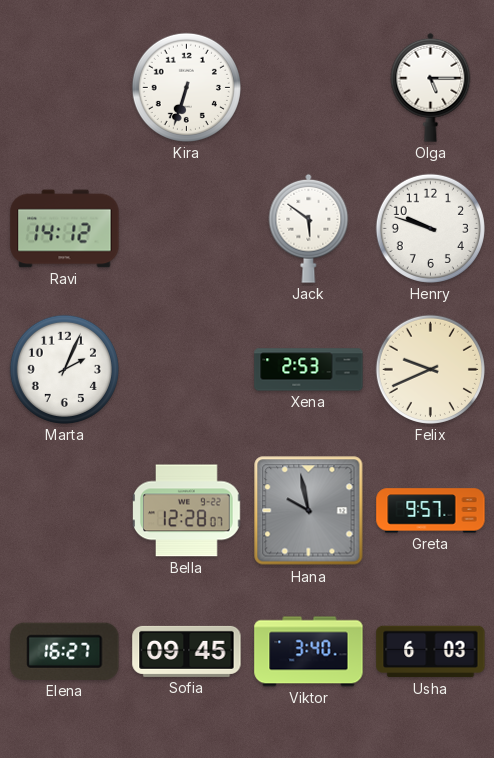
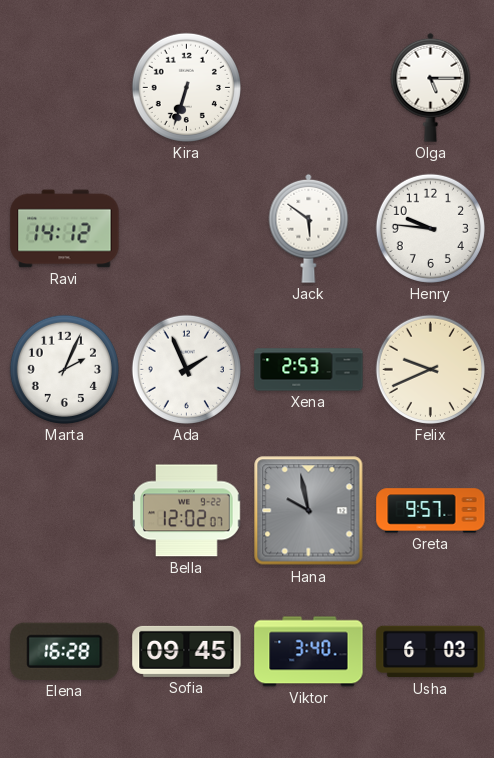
Henry: 9:48 -> 9:46 (430, 228)
Ada: none -> 1:56 (186, 369)
Bella: 12:28 -> 12:02 (187, 511)
Elena: 16:27 -> 16:28 (65, 651)
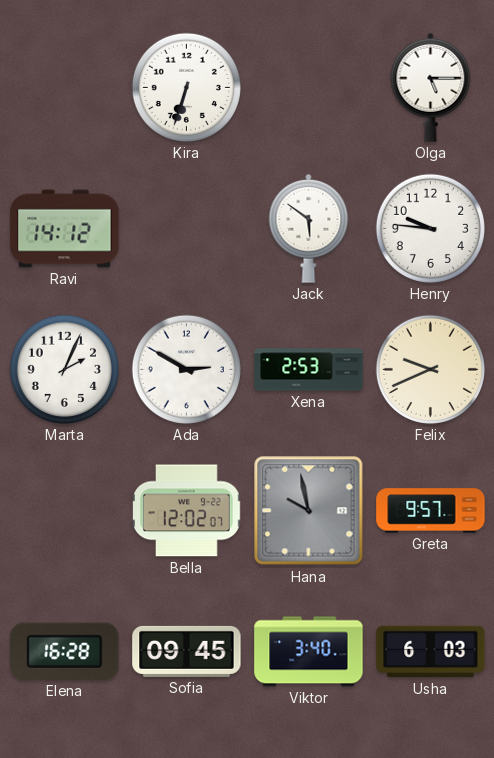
Ada: 1:56 -> 2:50 (186, 369)
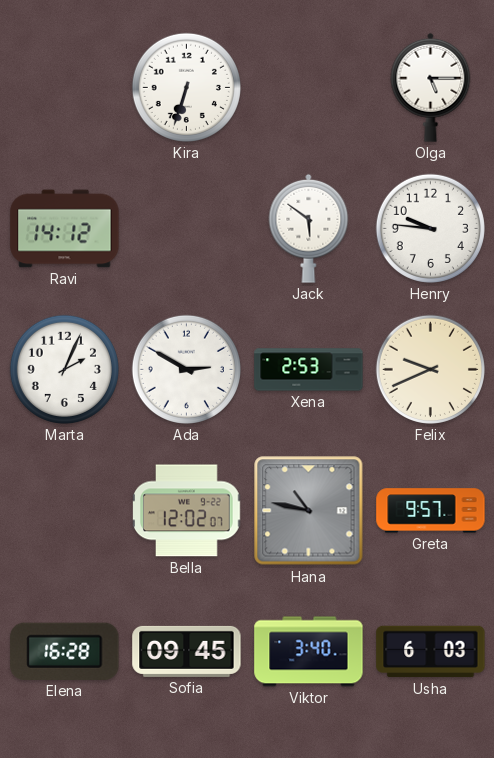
Hana: 9:58 -> 10:47 (309, 511)
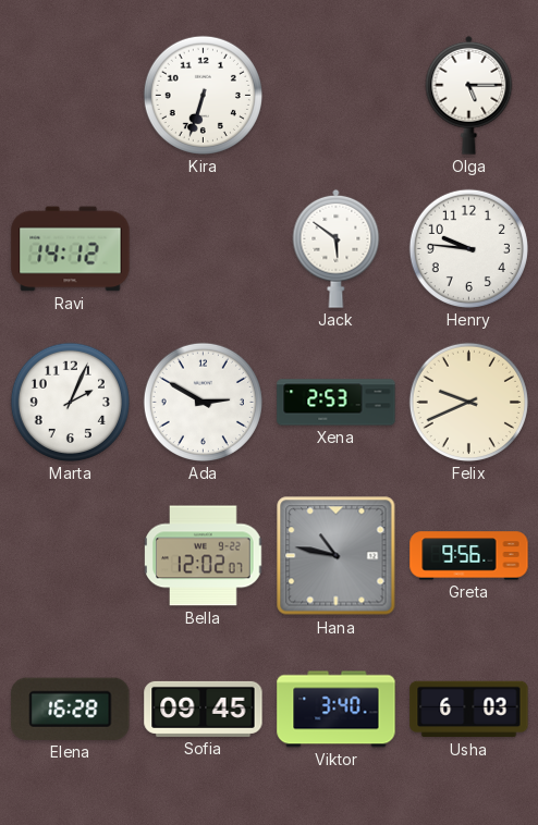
Greta: 9:57 -> 9:56 (469, 556)
